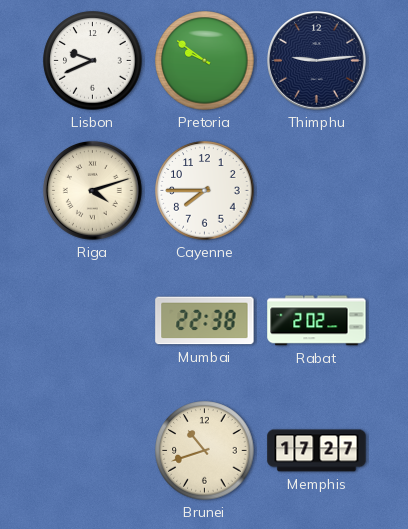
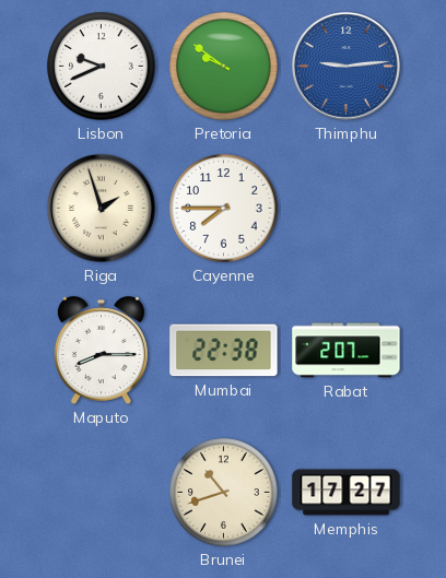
Thimphu dial: navy -> blue (347, 67)
Riga: 4:12 -> 1:57 (102, 209)
Maputo: none -> 8:15 (101, 351)
Rabat: 2:02 -> 2:07 (347, 351)
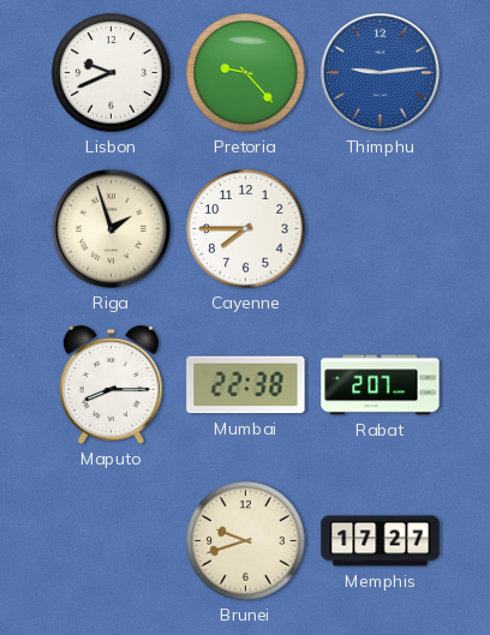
Pretoria: 9:51 -> 9:23 (246, 73)
Brunei: 10:42 -> 9:42 (246, 541)
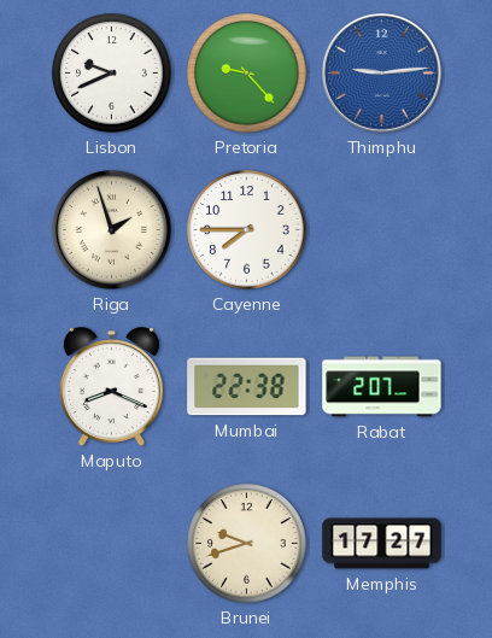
Maputo: 8:15 -> 8:19 (111, 387)
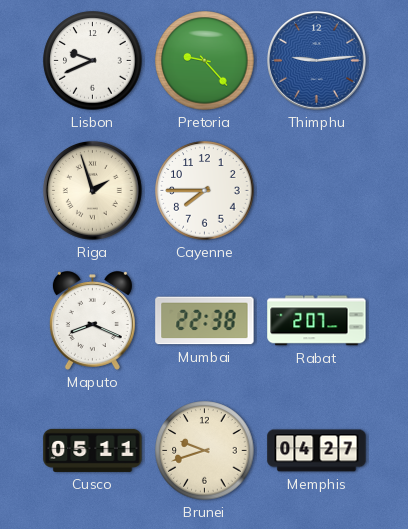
Cusco: none -> 05:11 (93, 450)
Memphis: 17:27 -> 04:27 (317, 451)
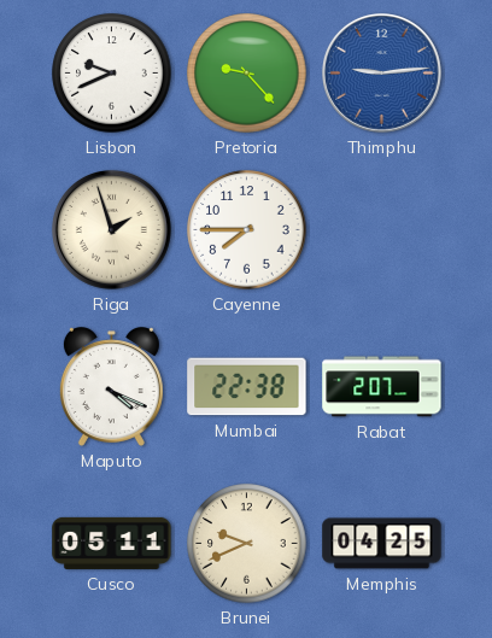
Maputo: 8:19 -> 4:19 (111, 387)
Brunei: 9:42 -> 9:41 (247, 544)
Memphis: 04:27 -> 04:25 (382, 544)
